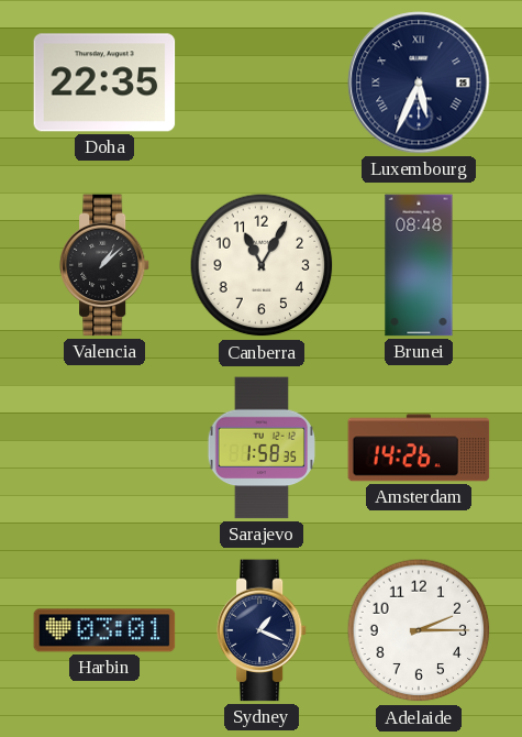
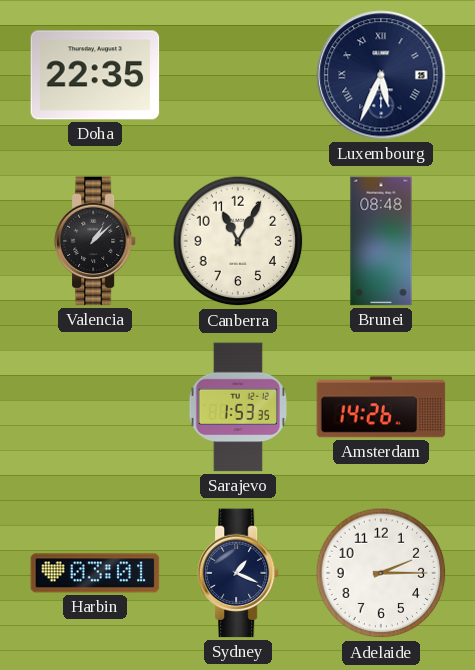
Sarajevo: 1:58 -> 1:53 (238, 407)
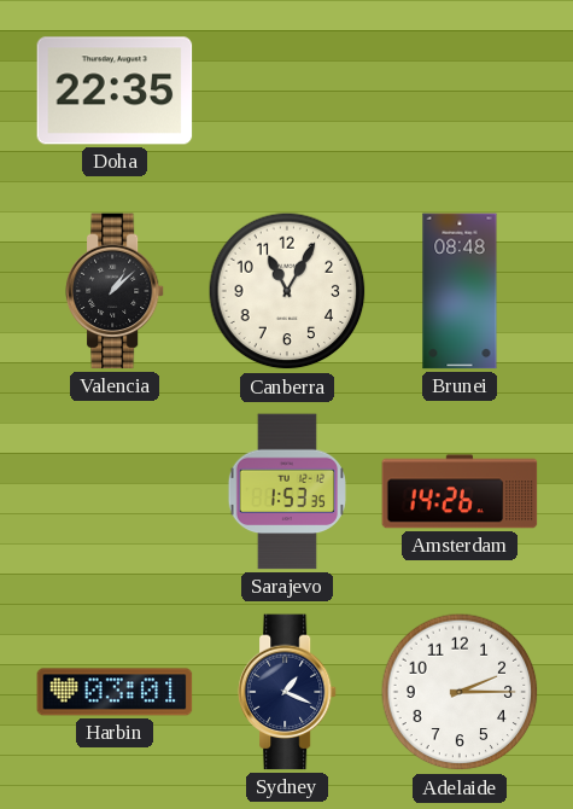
Luxembourg: 5:34 -> none (381, 75)
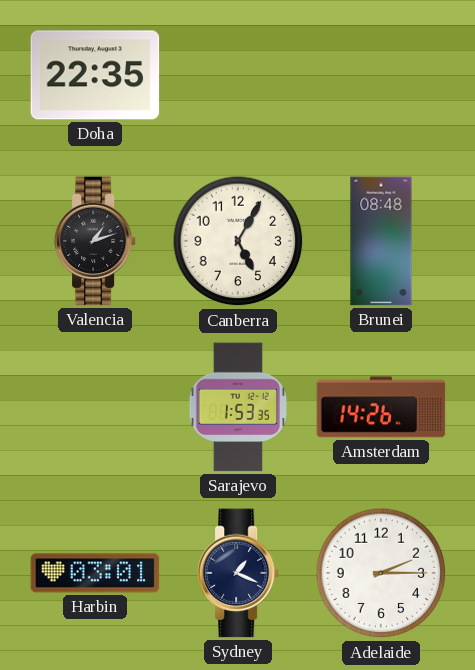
Valencia: 1:08 -> 1:12 (95, 241)
Canberra: 11:05 -> 5:05 (238, 241)
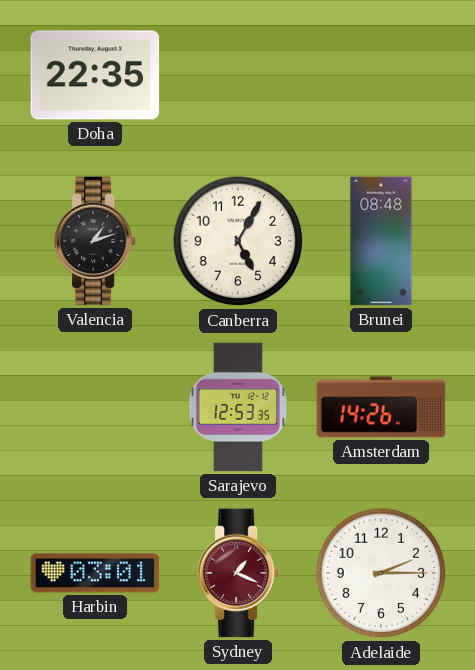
Sarajevo: 1:53 -> 12:53 (238, 407)
Sydney dial: navy -> burgundy (238, 573)
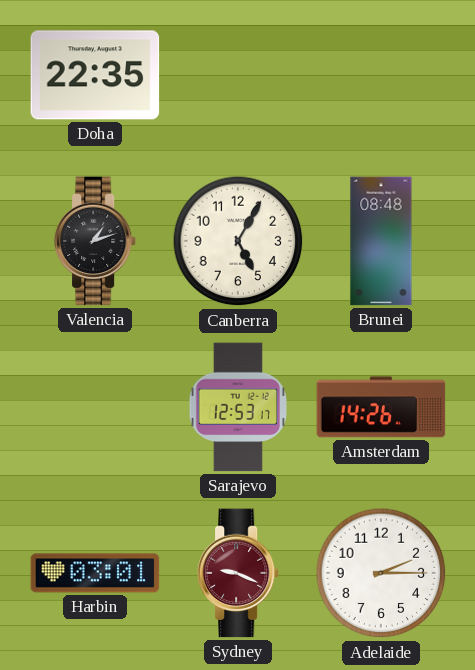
Sarajevo: 12:53:35 -> 12:53:17 (238, 407)
Sydney: 1:19 -> 9:19 (238, 573)
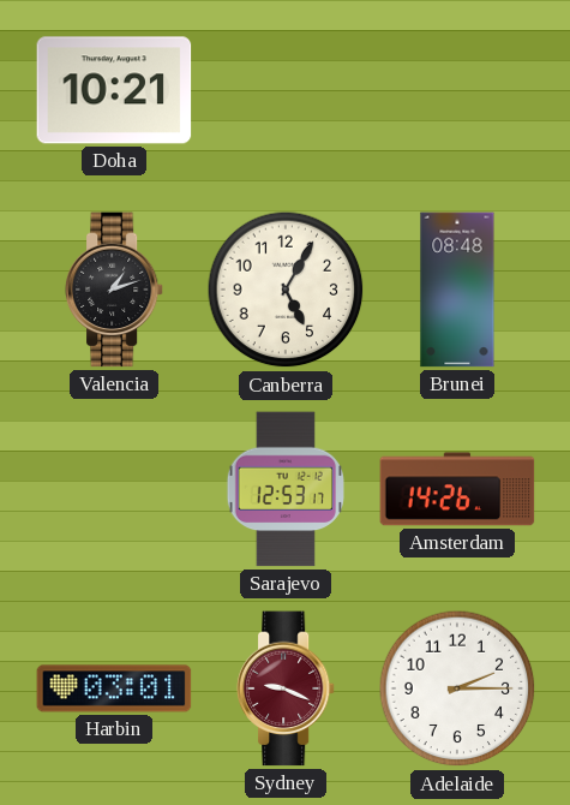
Doha: 22:35 -> 10:21 (114, 90)
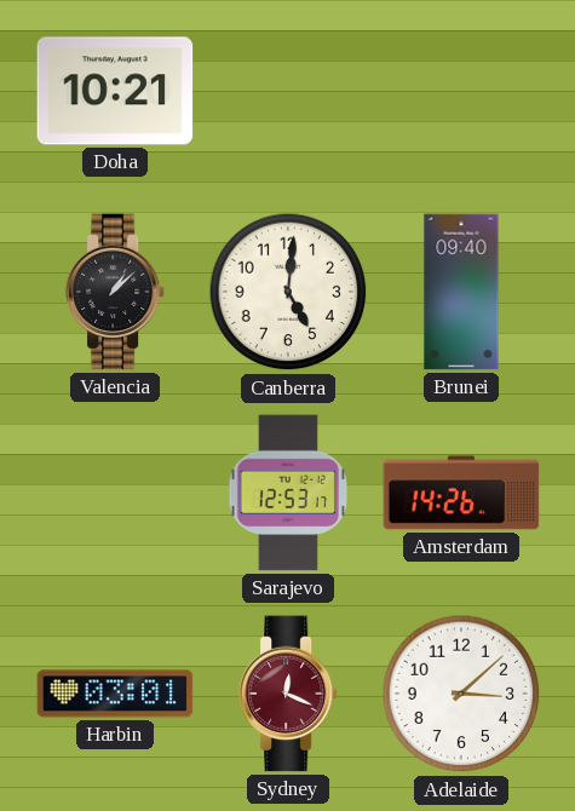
Valencia: 1:12 -> 1:08 (115, 292)
Canberra: 5:05 -> 5:01 (288, 292)
Brunei: 08:48 -> 09:40 (461, 292)
Sydney: 9:19 -> 12:19 (288, 694)
Adelaide: 2:15 -> 3:08 (461, 694)
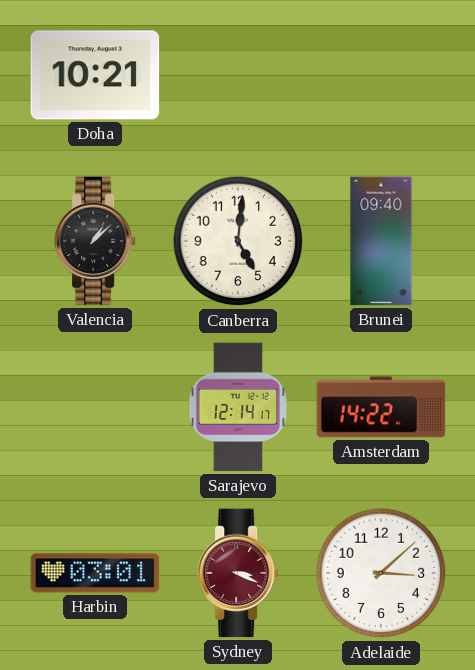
Sarajevo: 12:53 -> 12:14 (238, 407)
Amsterdam: 14:26 -> 14:22 (381, 407)
Sydney: 12:19 -> 3:19 (238, 573)
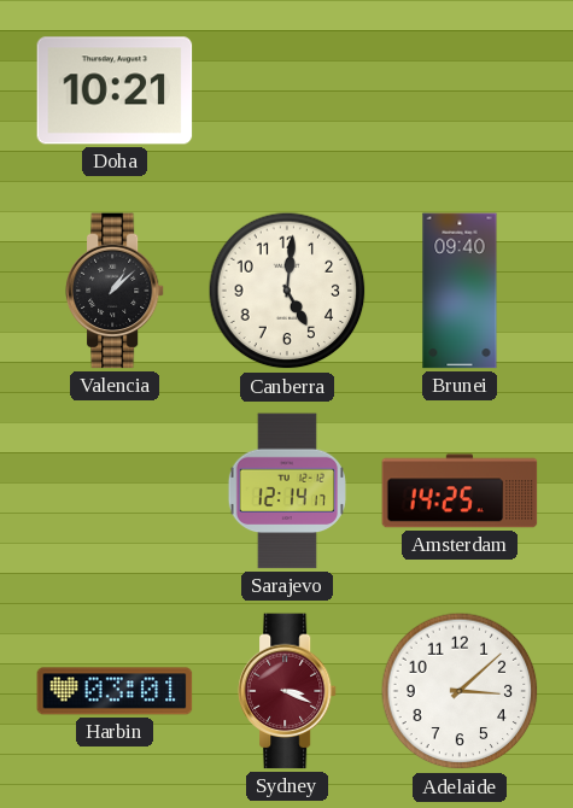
Amsterdam: 14:22 -> 14:25 (460, 491)
